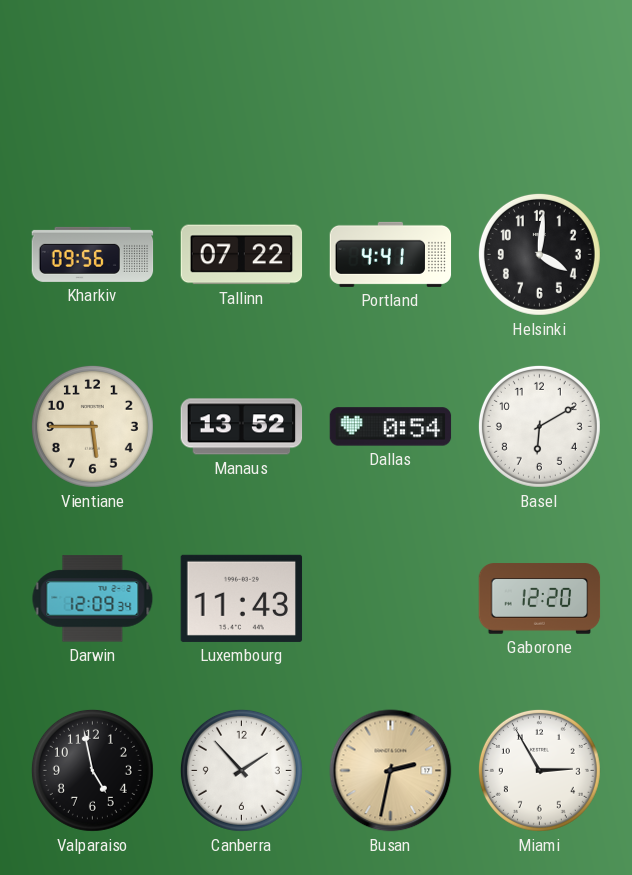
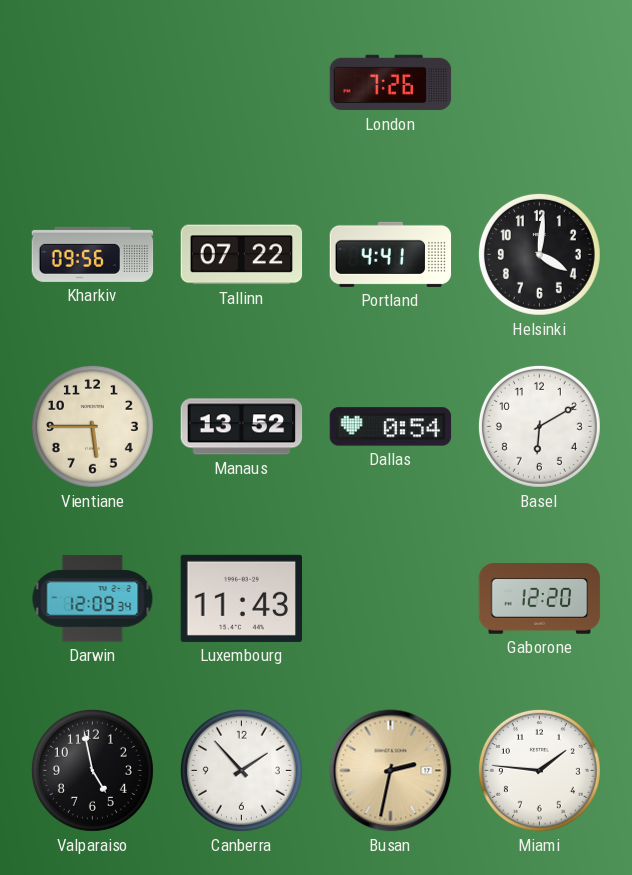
London: none -> 7:26 (391, 83)
Miami: 2:55 -> 1:46 (539, 770)
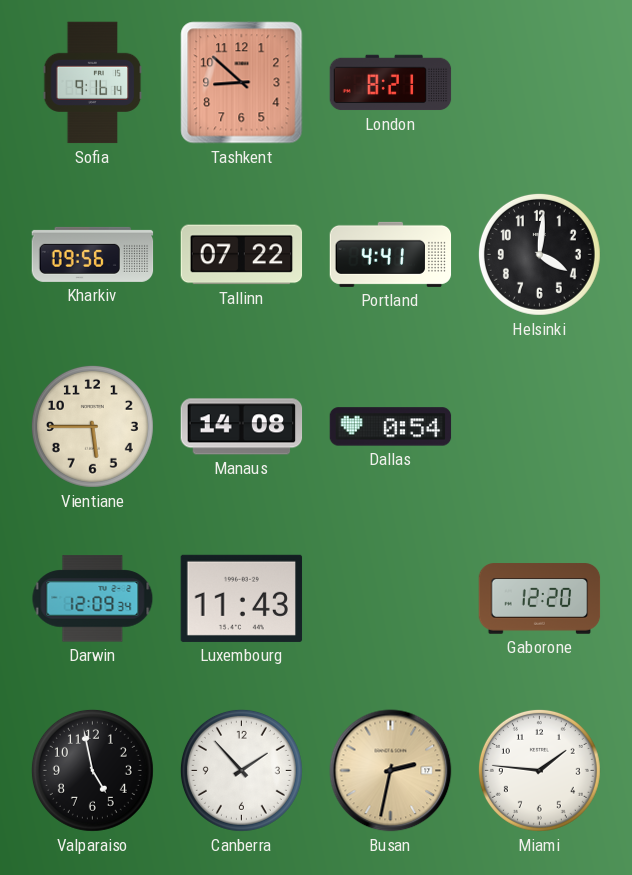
Sofia: none -> 9:16 (93, 83)
Tashkent: none -> 8:52 (242, 83)
London: 7:26 -> 8:21 (391, 83)
Manaus: 13:52 -> 14:08 (242, 427)
Basel: 6:10 -> none (539, 426)
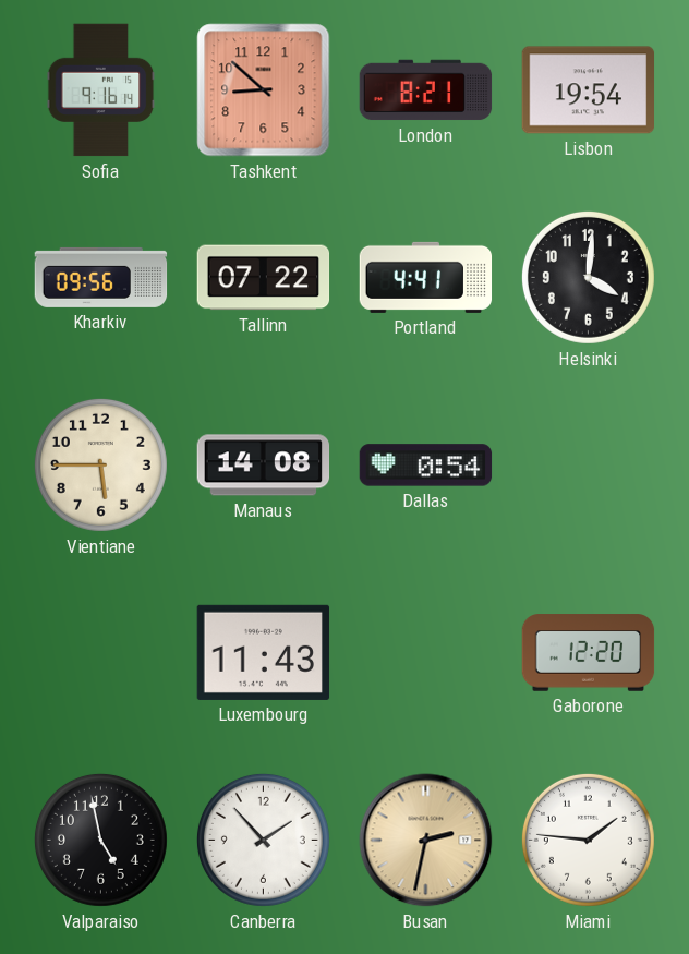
Lisbon: none -> 19:54 (589, 90)
Darwin: 12:09 -> none (93, 599)
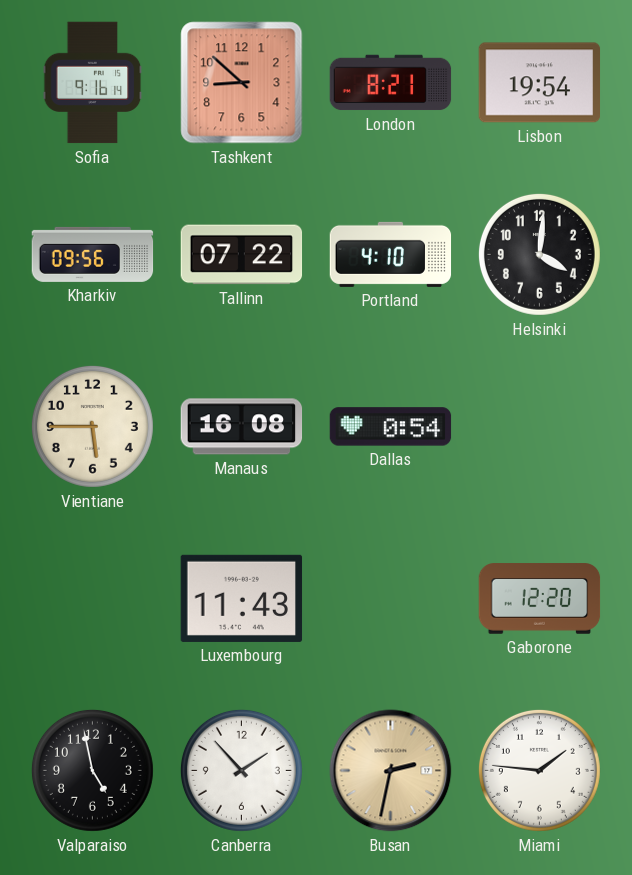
Portland: 4:41 -> 4:10 (391, 254)
Manaus: 14:08 -> 16:08 (242, 427)
